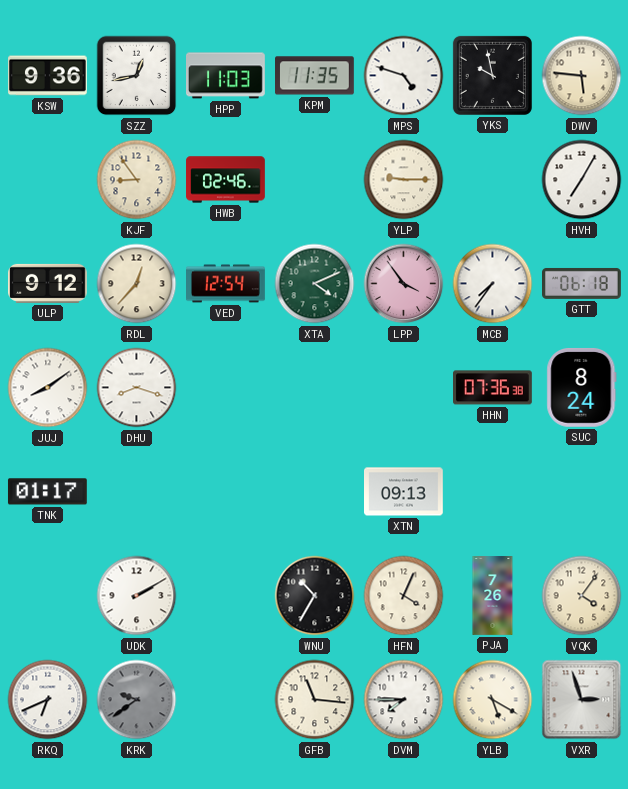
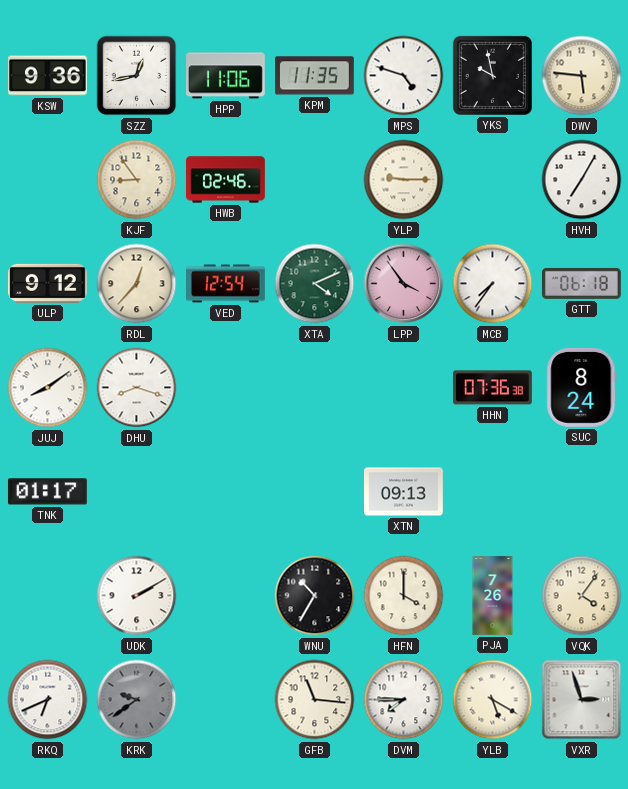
HPP: 11:03 -> 11:06 (226, 76)
HFN: 4:04 -> 4:00 (404, 596)
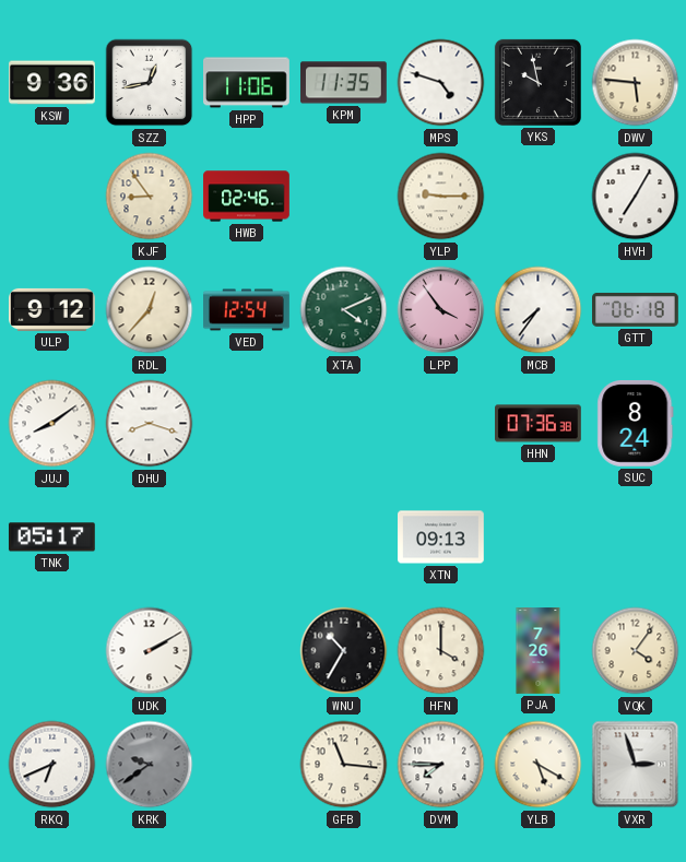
TNK: 01:17 -> 05:17 (51, 538)
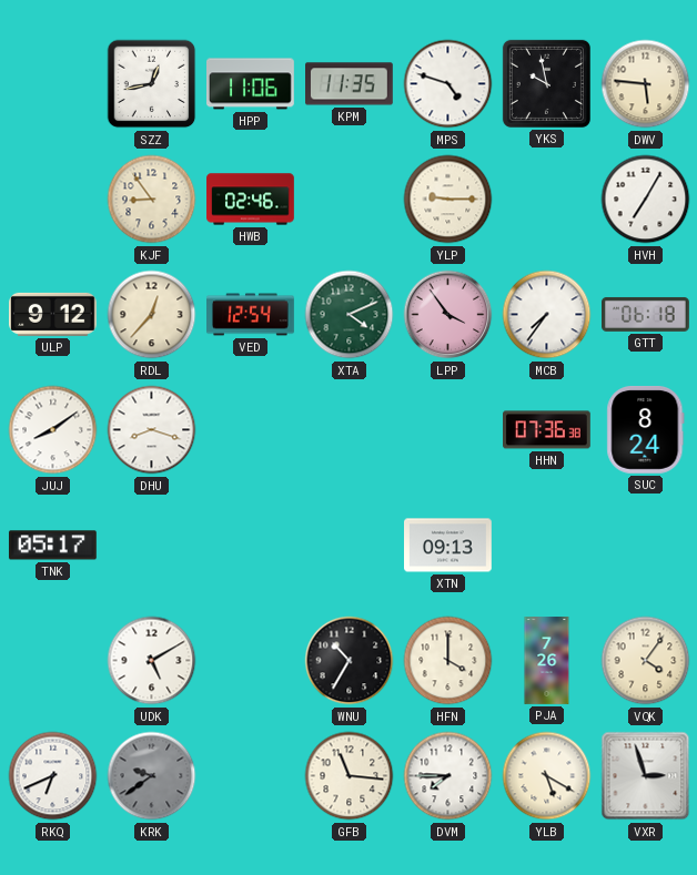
KSW: 9:36 -> none (52, 83)
UDK: 2:10 -> 5:10 (152, 661)
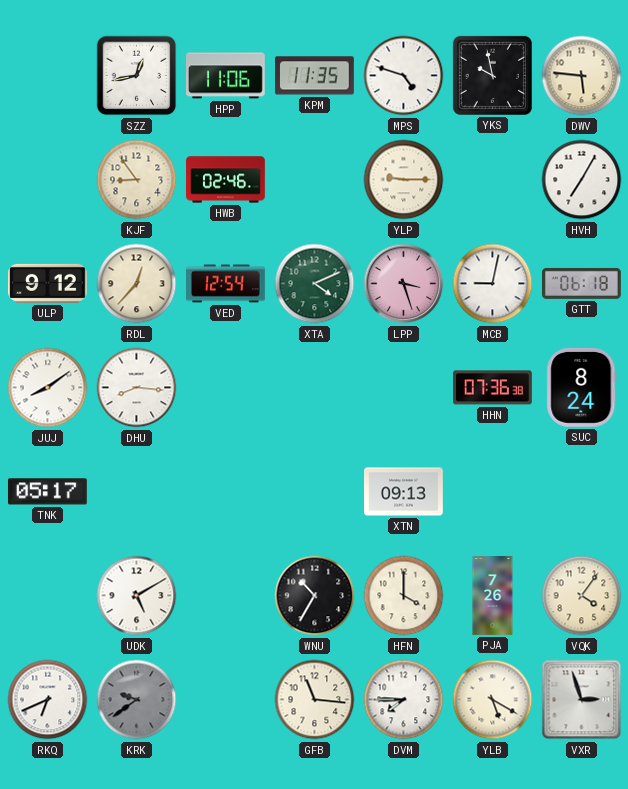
LPP: 3:54 -> 3:27 (404, 284)
MCB: 7:36 -> 9:02 (493, 284)
DHU: 8:18 -> 8:16 (137, 388)
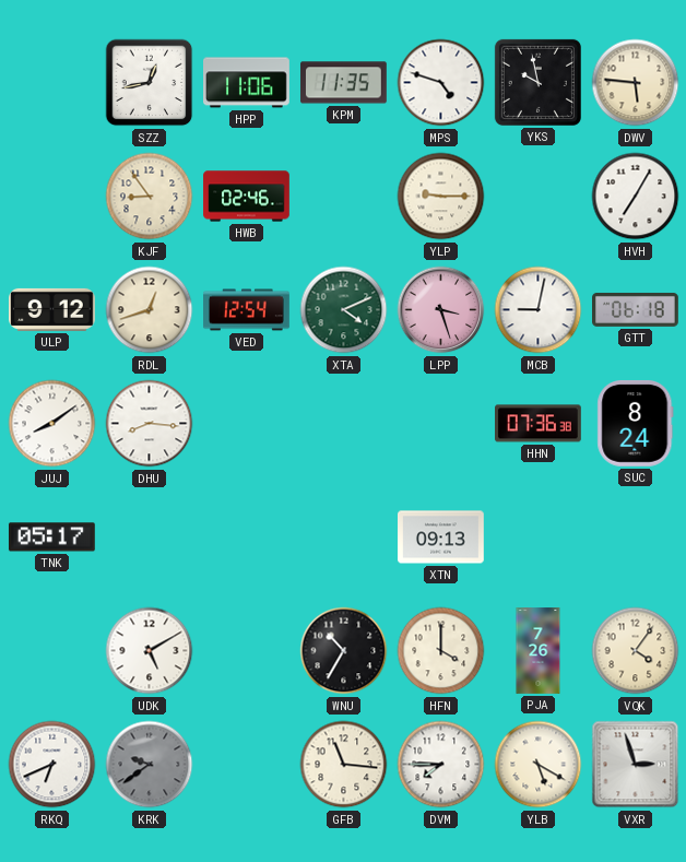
RDL: 12:37 -> 12:42 (150, 310)
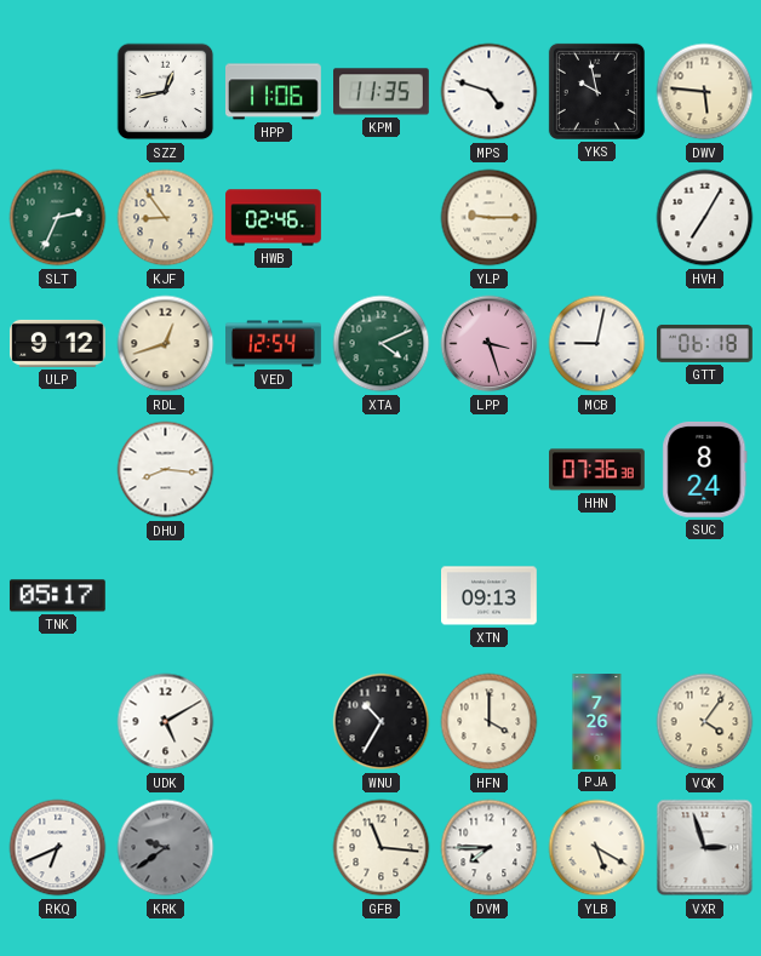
SLT: none -> 2:34 (58, 218)
JUJ: 8:09 -> none (52, 424)
